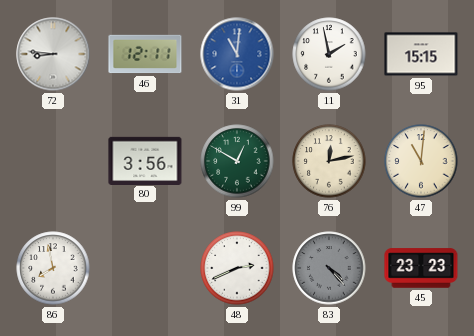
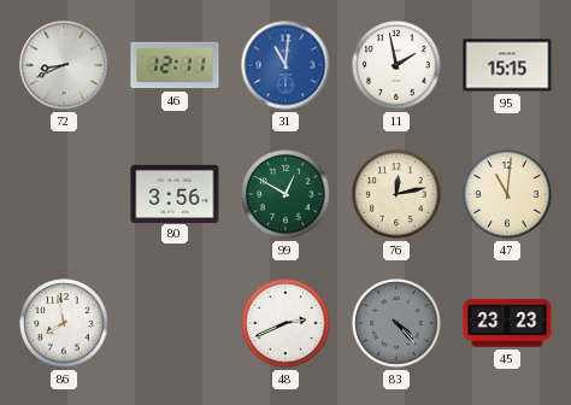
72: 8:46 -> 8:41 (64, 65)
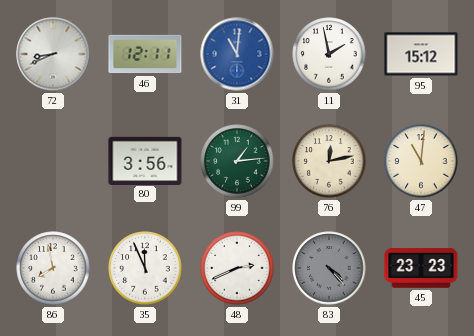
95: 15:15 -> 15:12 (421, 54)
99: 12:50 -> 1:14 (237, 161)
35: none -> 11:56 (145, 268)
